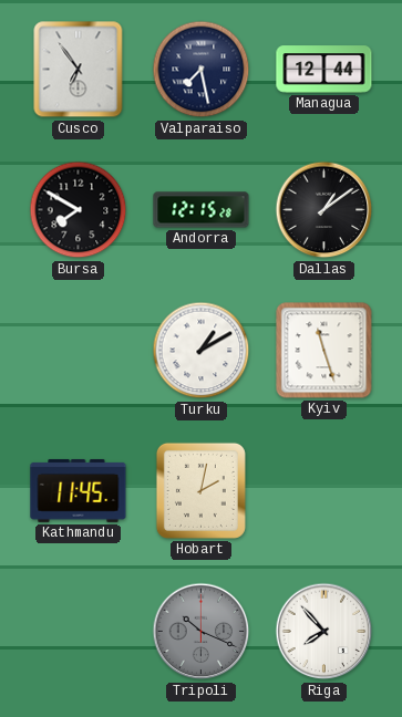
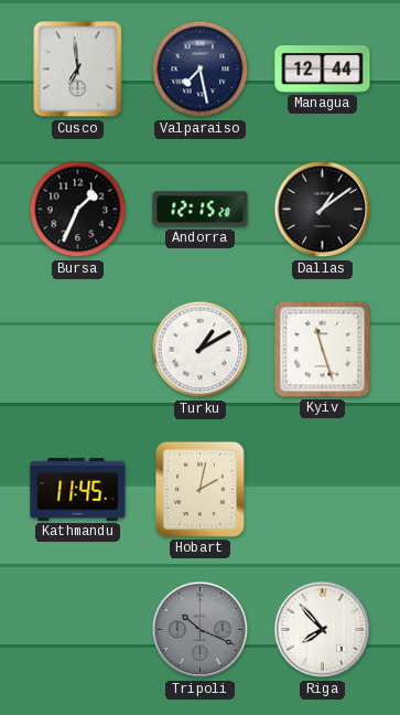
Cusco: 6:54 -> 6:59 (78, 70)
Bursa: 7:50 -> 1:34 (78, 210)
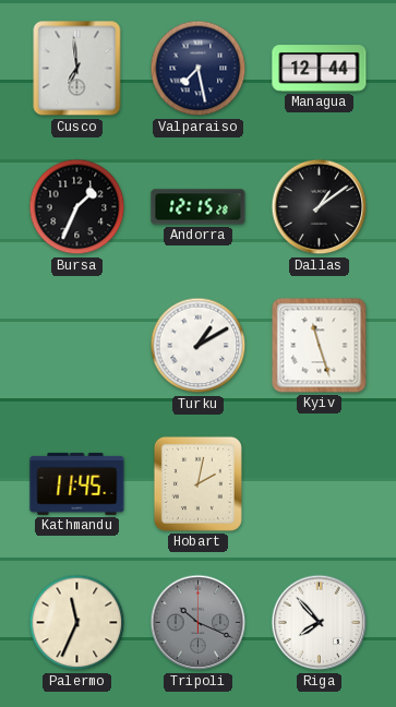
Palermo: none -> 11:34 (77, 623)
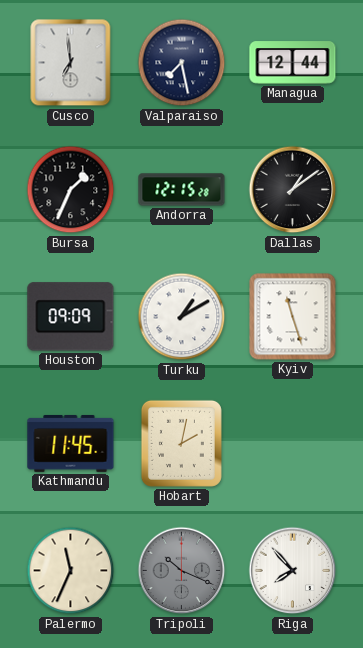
Houston: none -> 09:09 (71, 317)
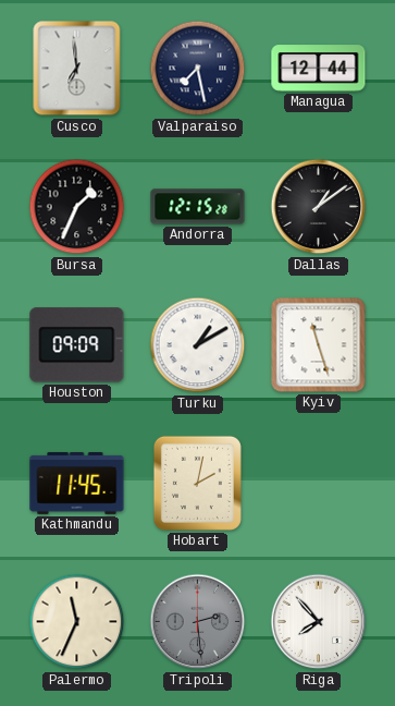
Tripoli: 10:19 -> 2:29 (198, 622)
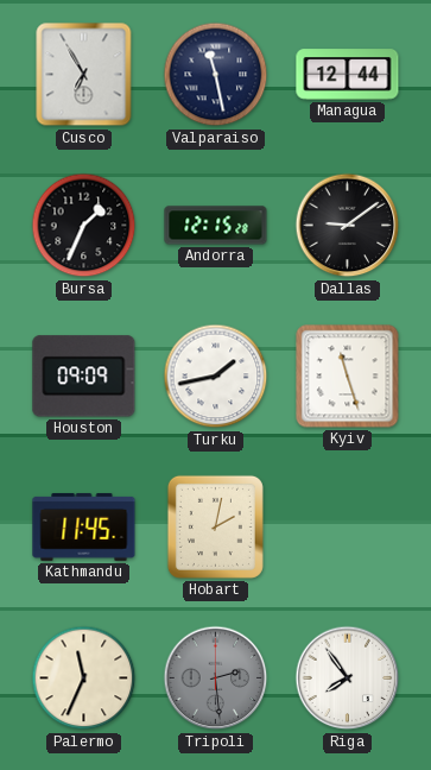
Cusco: 6:59 -> 6:55 (84, 75)
Valparaiso: 7:28 -> 11:28 (216, 75)
Dallas: 1:09 -> 9:09 (348, 226)
Turku: 1:10 -> 1:43 (216, 377)
Riga: 7:53 -> 7:54 (348, 679)
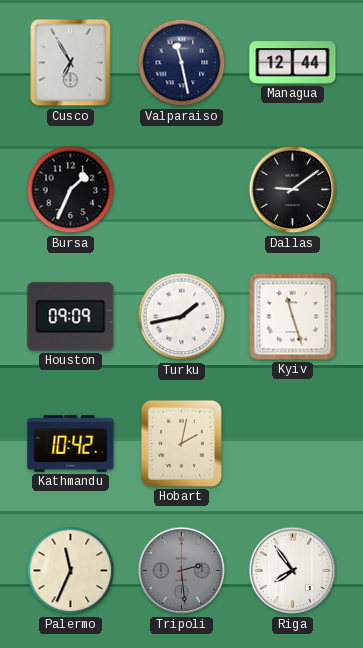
Andorra: 12:15 -> none (216, 226)
Kathmandu: 11:45 -> 10:42 (71, 443)
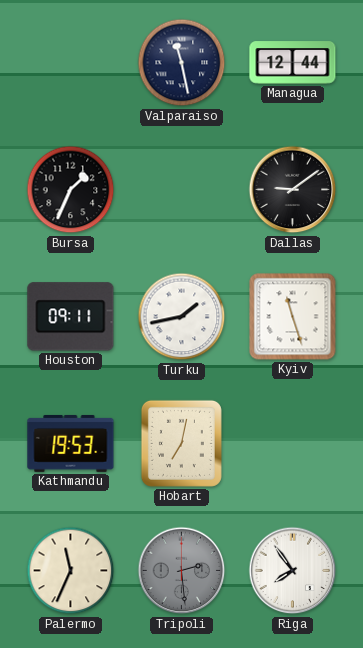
Cusco: 6:55 -> none (71, 63)
Houston: 09:09 -> 09:11 (71, 317)
Kathmandu: 10:42 -> 19:53 (71, 443)
Hobart: 2:02 -> 7:02 (181, 443)
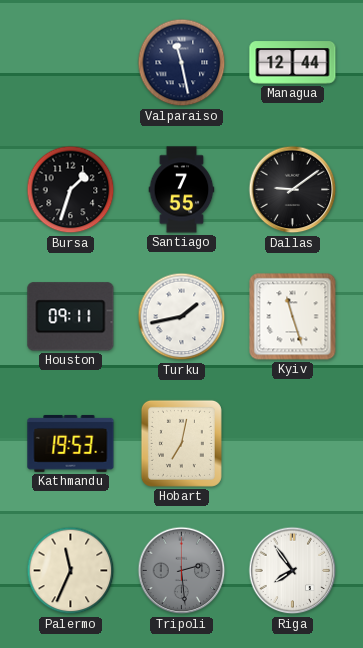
Bursa: 1:34 -> 1:33 (71, 190)
Santiago: none -> 7:55 (182, 190)
